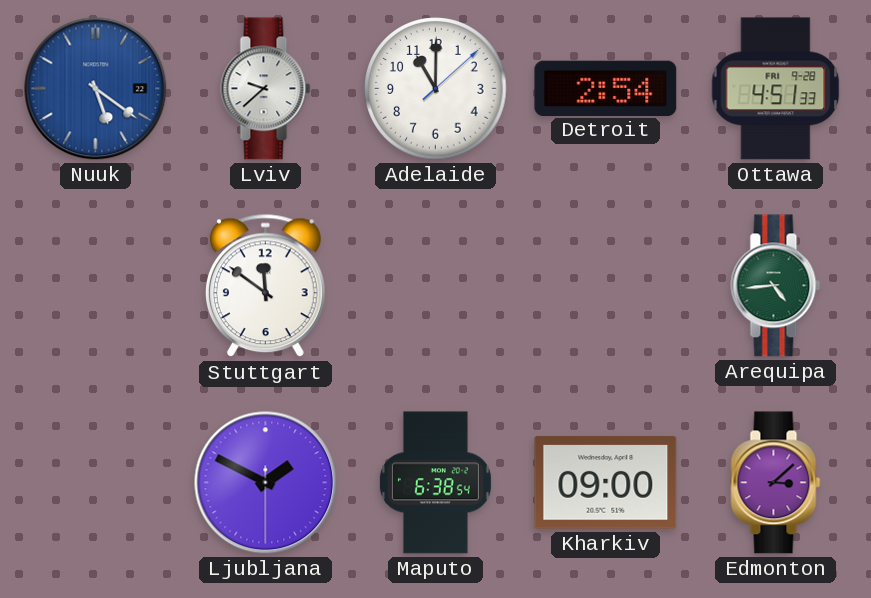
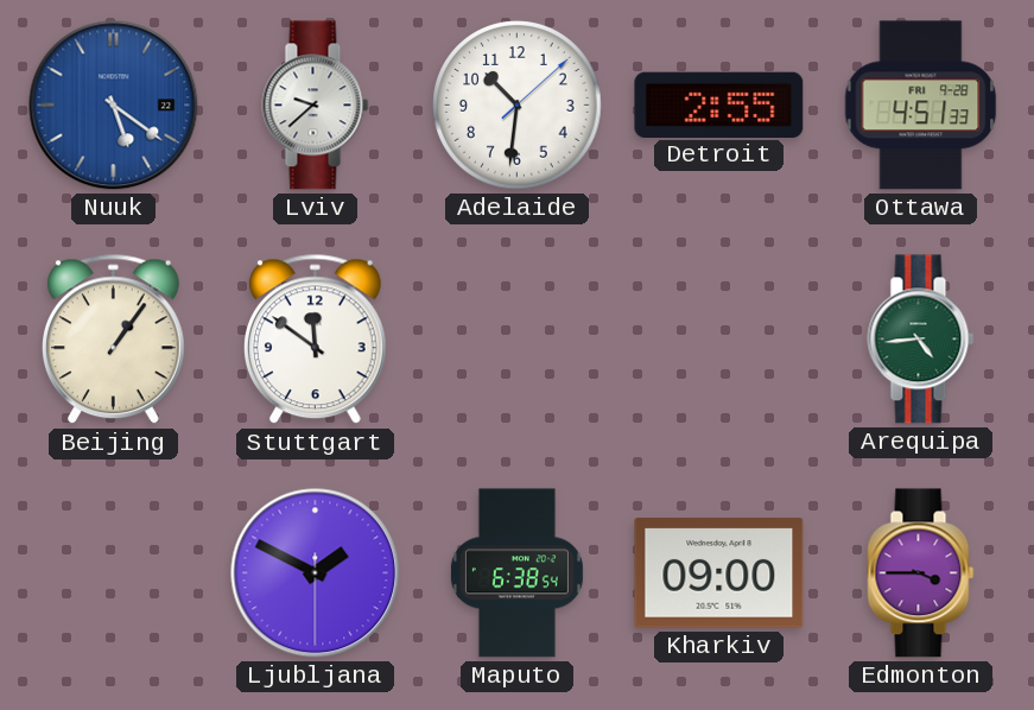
Adelaide: 11:00 -> 10:31 (518, 106)
Detroit: 2:54 -> 2:55 (719, 104)
Beijing: none -> 1:06 (113, 340)
Edmonton: 3:08 -> 3:45 (921, 573)
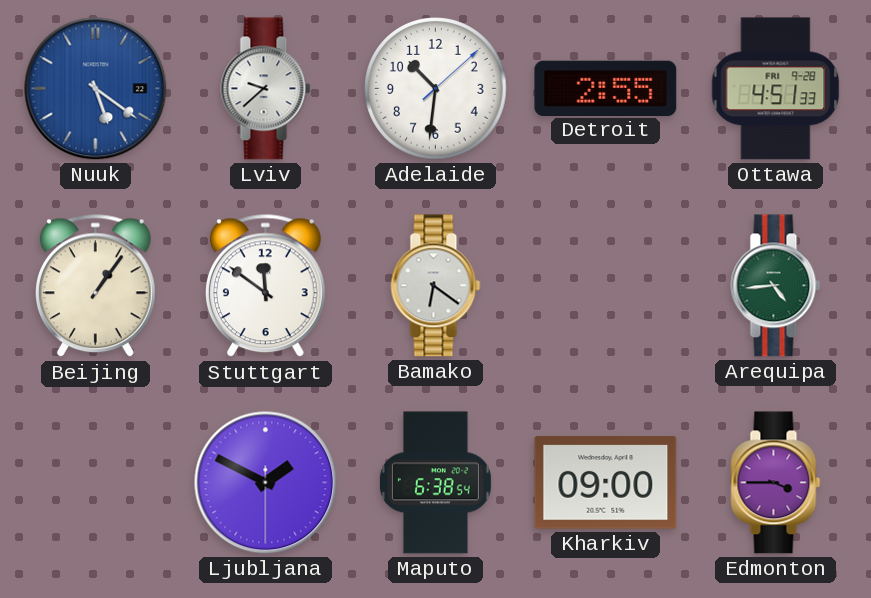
Bamako: none -> 6:21 (436, 286)
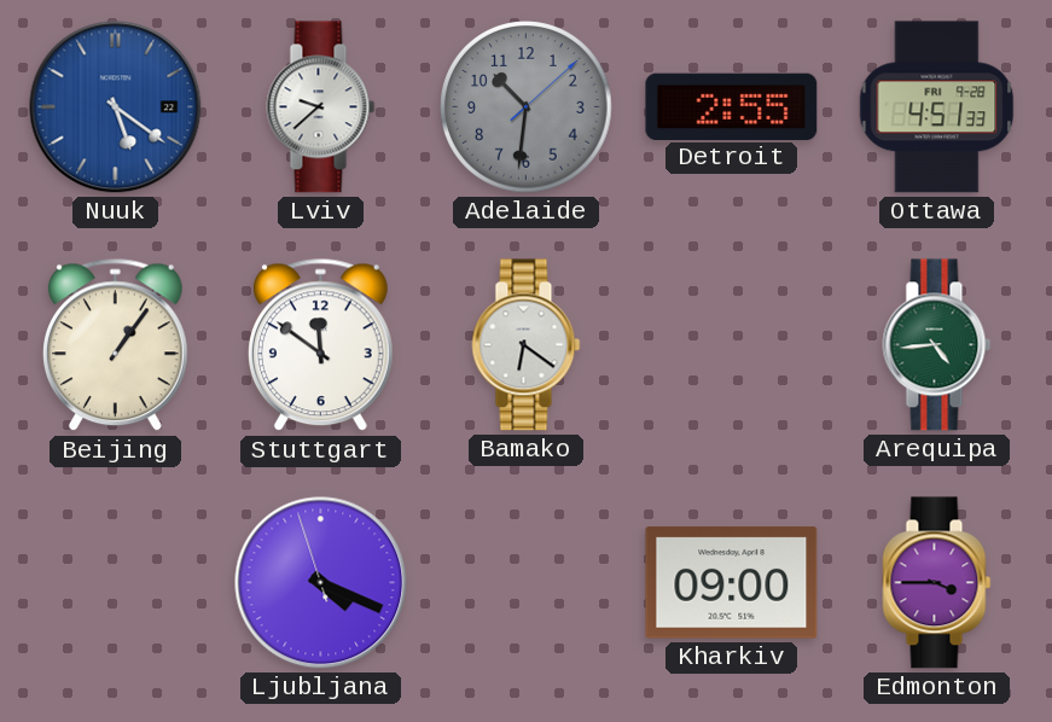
Adelaide dial: white -> grey (527, 107)
Ljubljana: 1:49 -> 4:18 (321, 583)
Maputo: 6:38 -> none (435, 483)
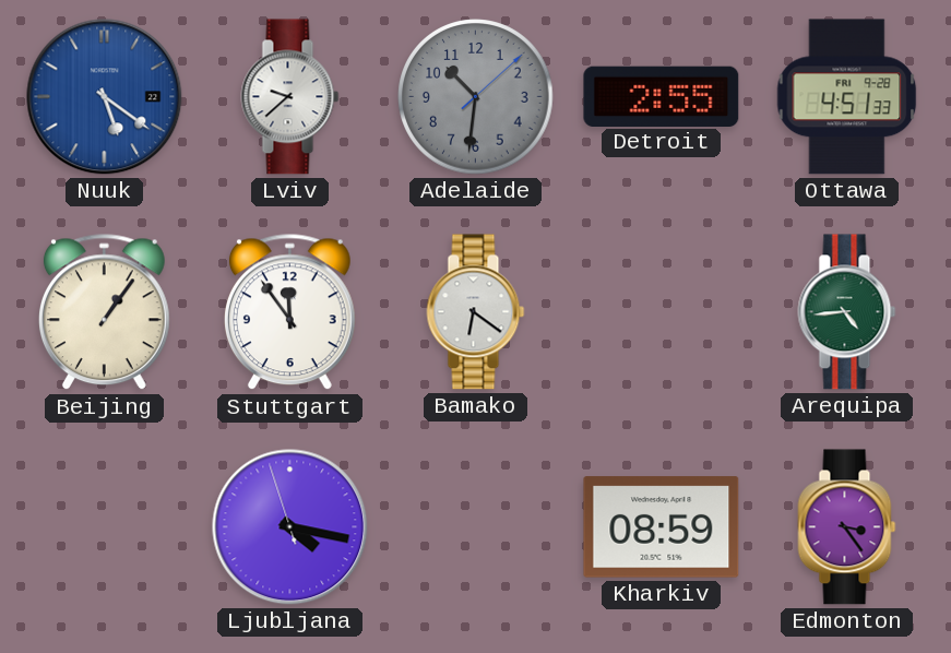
Stuttgart: 11:51 -> 11:54 (289, 312)
Ljubljana: 4:18 -> 4:16 (290, 527)
Kharkiv: 09:00 -> 08:59 (662, 527)
Edmonton: 3:45 -> 3:24 (847, 527)
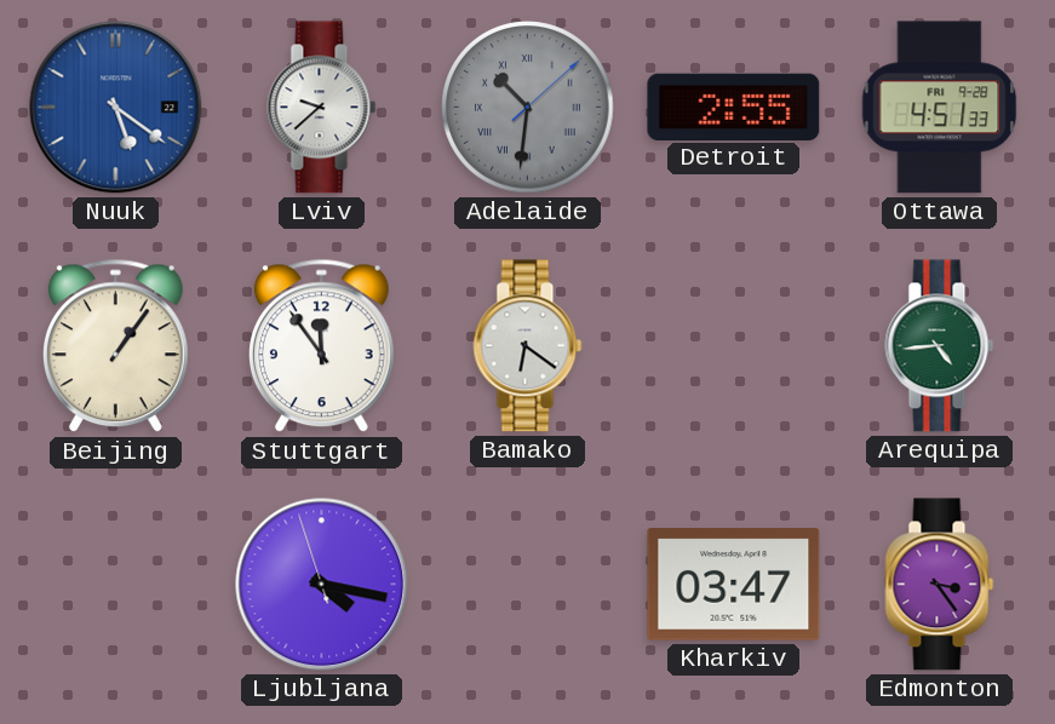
Adelaide numerals: Arabic -> Roman (528, 108)
Kharkiv: 08:59 -> 03:47 (734, 585)
